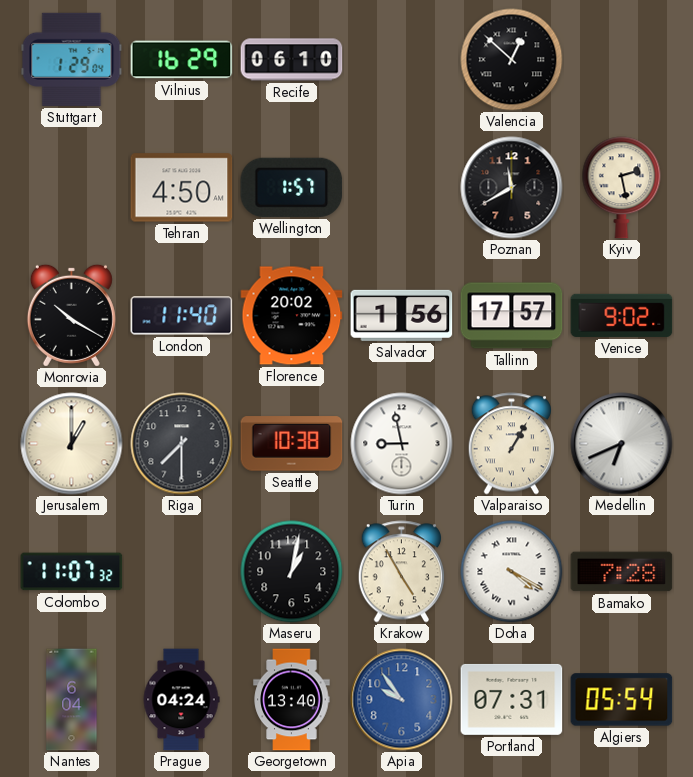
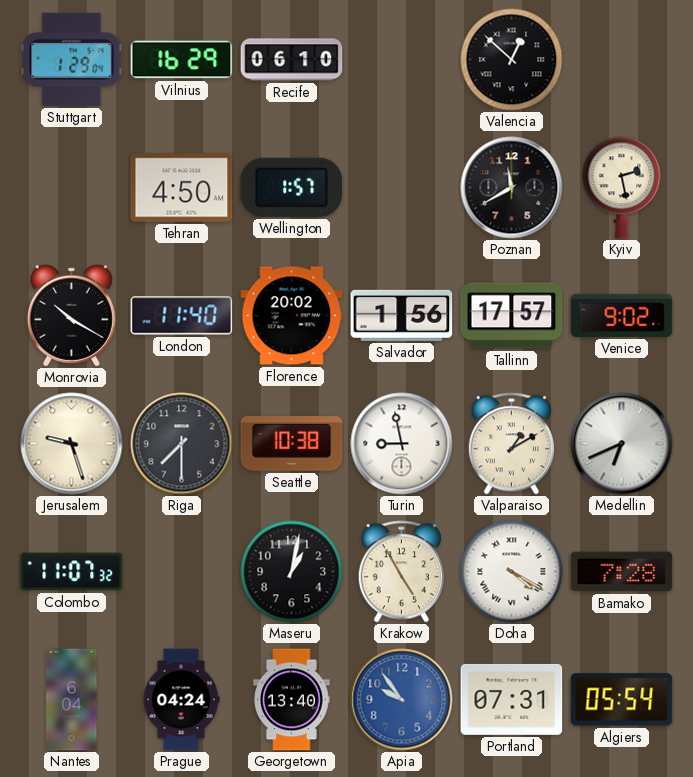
Jerusalem: 1:00 -> 9:27 (72, 444)
Valparaiso: 1:05 -> 1:10 (511, 444)
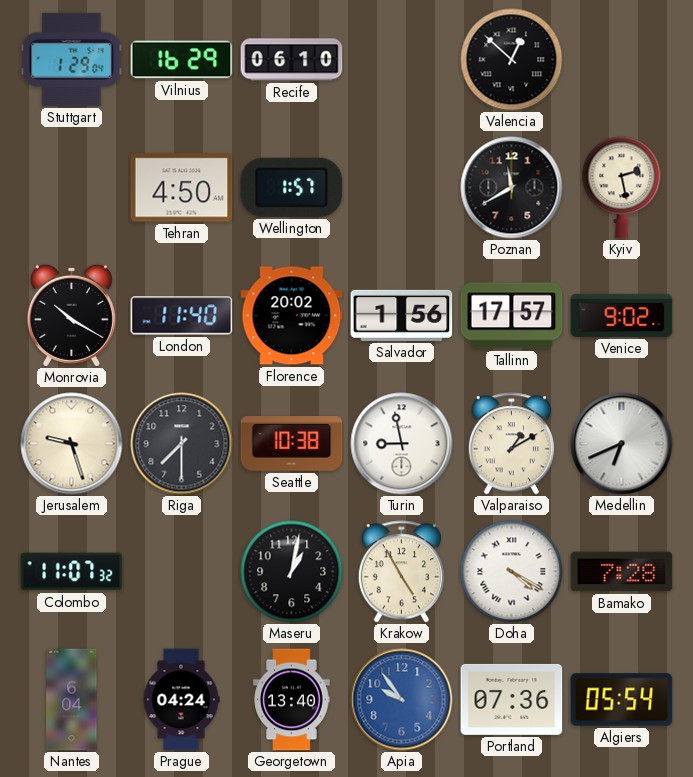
Portland: 07:31 -> 07:36 (512, 699)
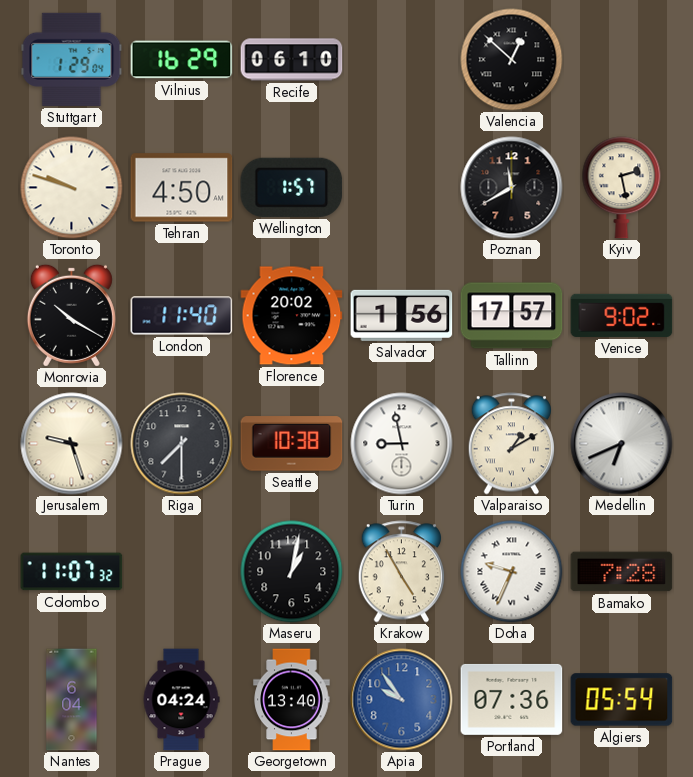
Toronto: none -> 9:48 (72, 188)
Doha: 4:20 -> 9:34 (512, 572)
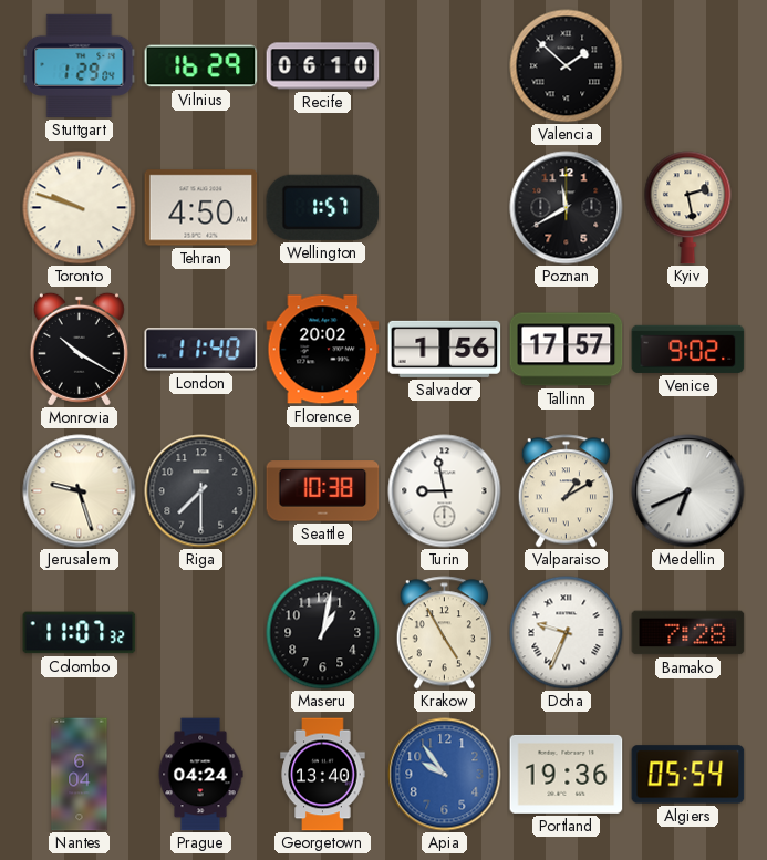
Valencia: 12:52 -> 1:52 (567, 66)
Portland: 07:36 -> 19:36 (567, 774)
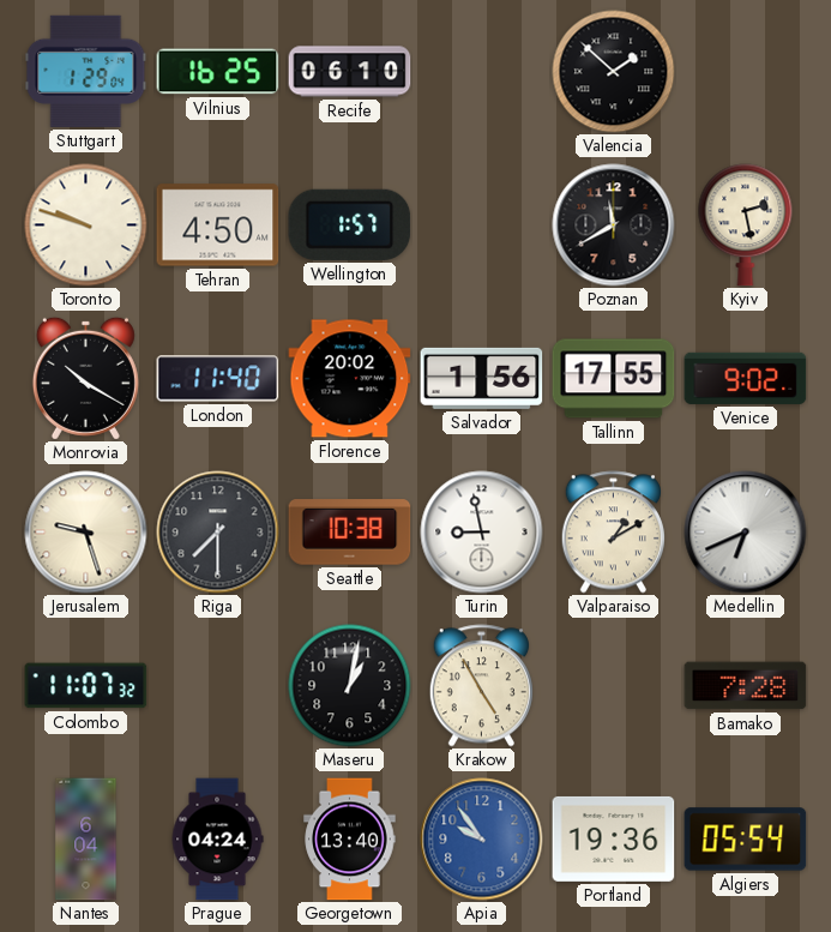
Vilnius: 16:29 -> 16:25 (218, 72)
Tallinn: 17:57 -> 17:55 (614, 379)
Doha: 9:34 -> none (567, 633)
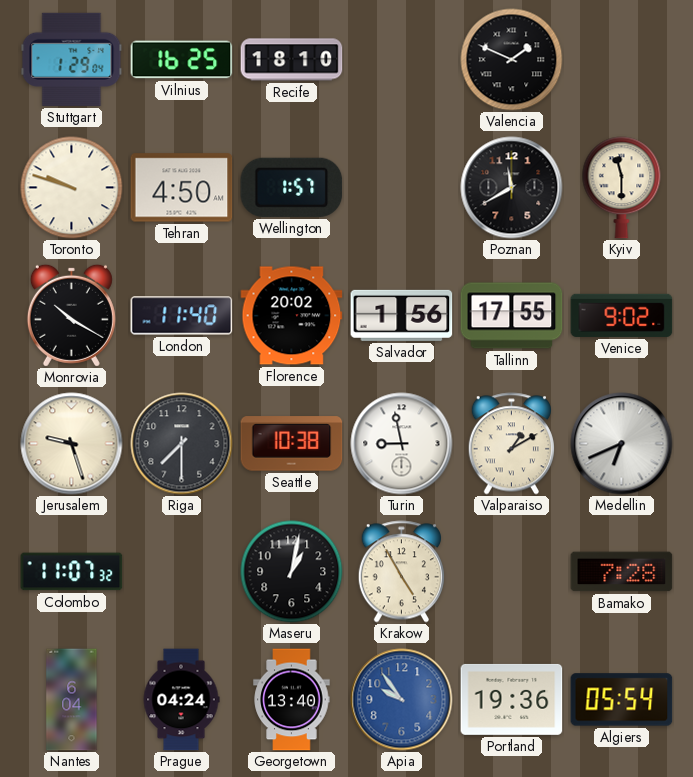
Recife: 06:10 -> 18:10 (292, 60)
Valencia: 1:52 -> 1:49 (512, 60)
Kyiv: 2:28 -> 11:30 (622, 188)
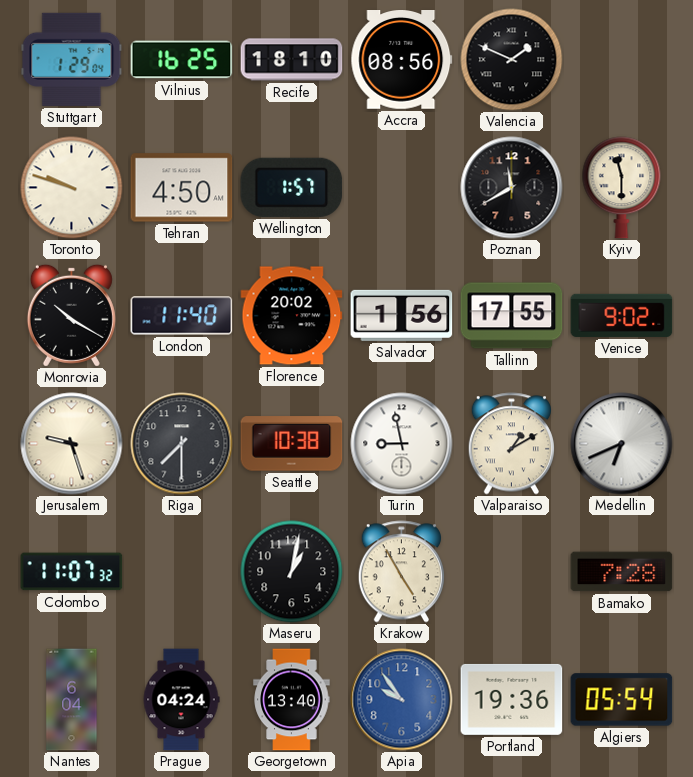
Accra: none -> 08:56 (402, 60)
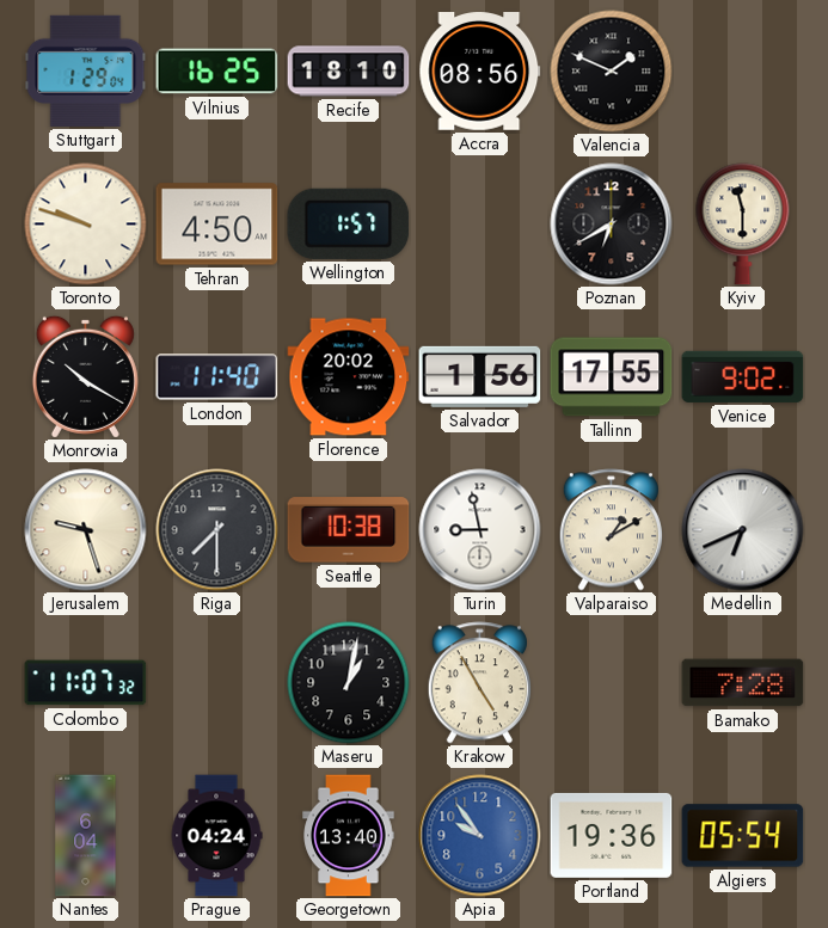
Poznan: 11:40 -> 6:40 (612, 225)
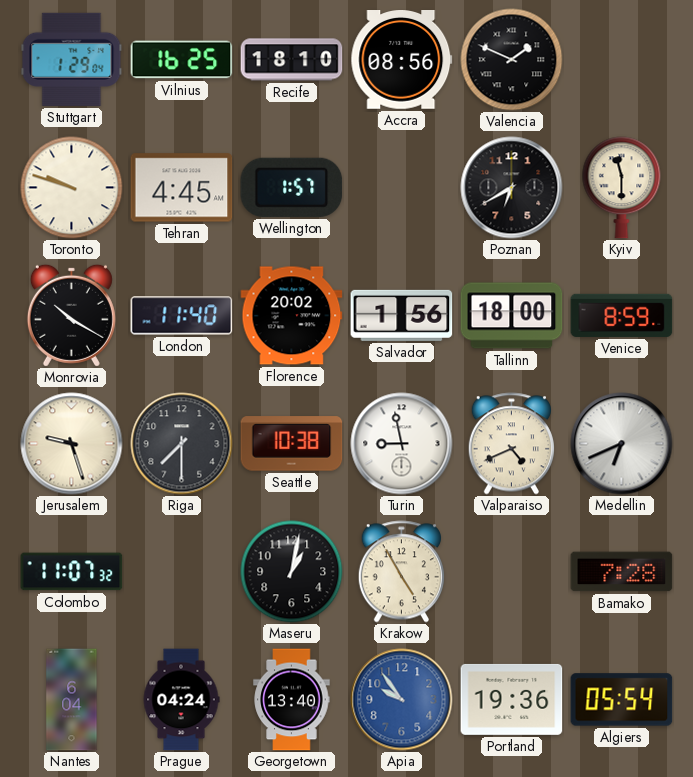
Tehran: 4:50 -> 4:45 (182, 188)
Tallinn: 17:55 -> 18:00 (512, 316)
Venice: 9:02 -> 8:59 (622, 315)
Valparaiso: 1:10 -> 4:41 (511, 444)
